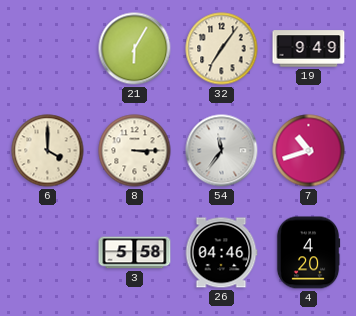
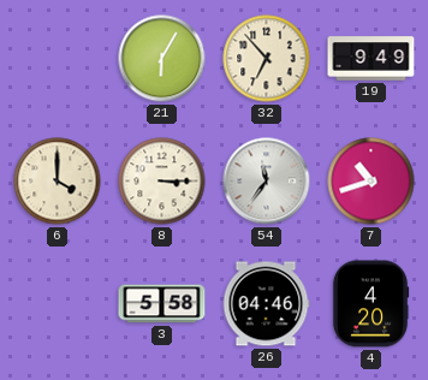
32: 7:06 -> 6:53 (267, 59)
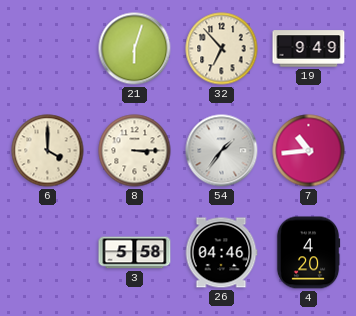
21: 6:05 -> 6:03 (135, 49)
54: 11:36 -> 1:36 (222, 151)
7: 10:42 -> 10:44 (309, 151)
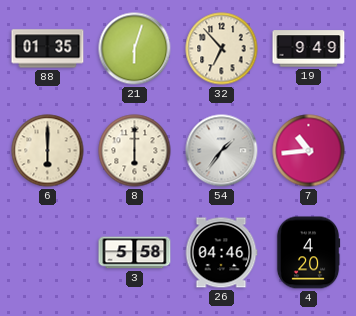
88: none -> 01:35 (48, 49)
6: 4:00 -> 6:00 (48, 151)
8: 3:15 -> 6:00 (135, 151)
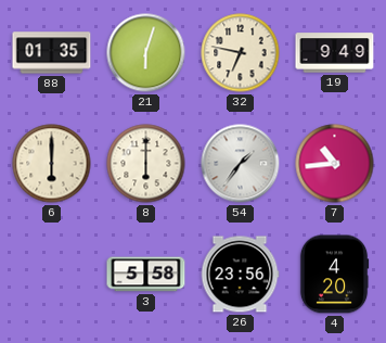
32: 6:53 -> 6:47 (241, 53)
26: 04:46 -> 23:56 (240, 275)
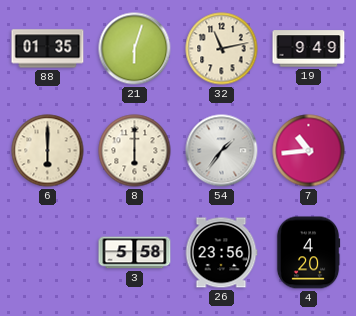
32: 6:47 -> 11:13 (222, 49)
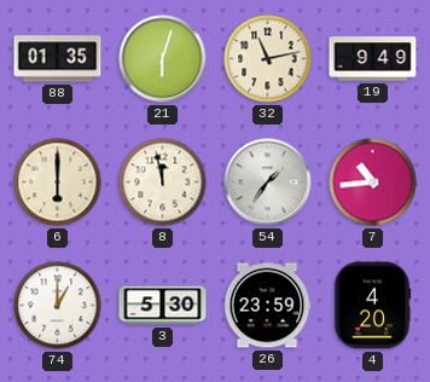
8: 6:00 -> 11:58 (163, 183)
74: none -> 1:00 (58, 306)
3: 5:58 -> 5:30 (163, 306)
26: 23:56 -> 23:59 (267, 306)
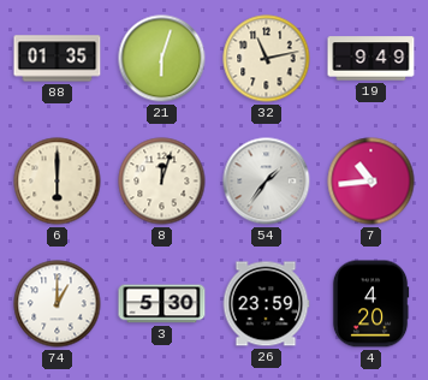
8: 11:58 -> 12:03 (162, 182)
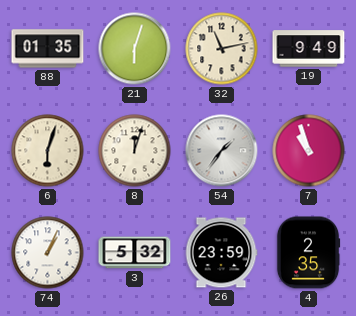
6: 6:00 -> 6:03 (48, 151)
7: 10:44 -> 10:57 (309, 151)
74: 1:00 -> 1:04 (48, 253)
3: 5:30 -> 5:32 (135, 253)
4: 4:20 -> 2:35 (308, 253)
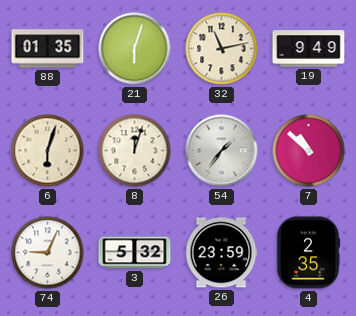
7: 10:57 -> 10:52 (309, 151)
74: 1:04 -> 9:04 (48, 253)
